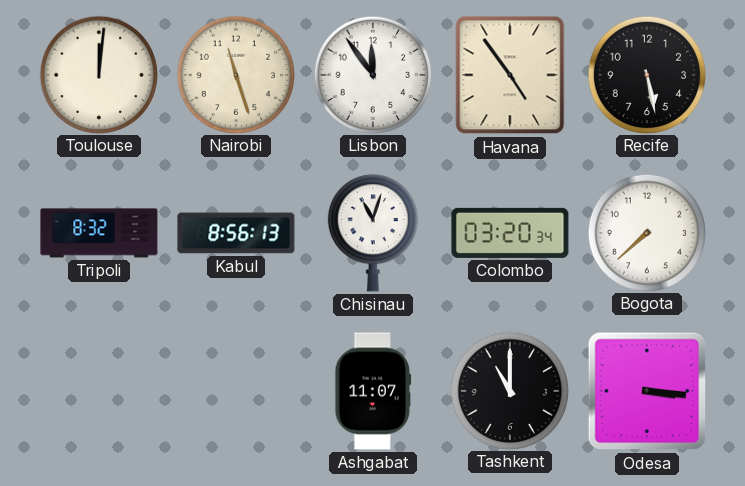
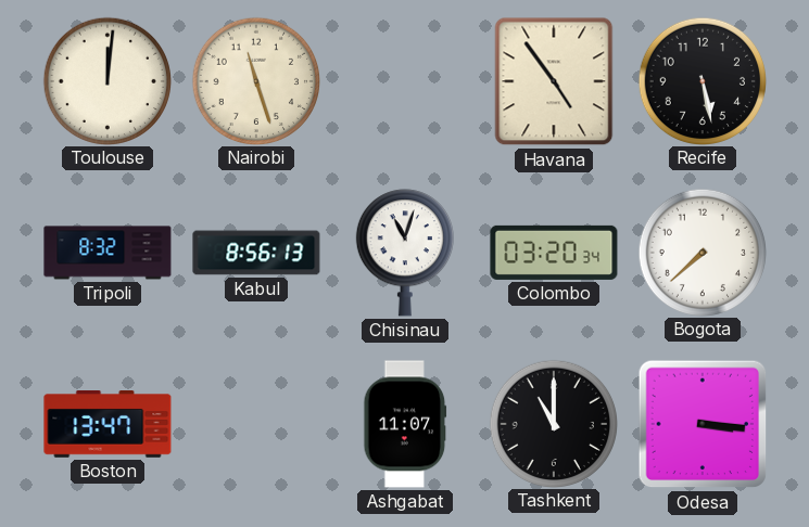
Lisbon: 11:54 -> none (372, 74)
Boston: none -> 13:47 (108, 425)
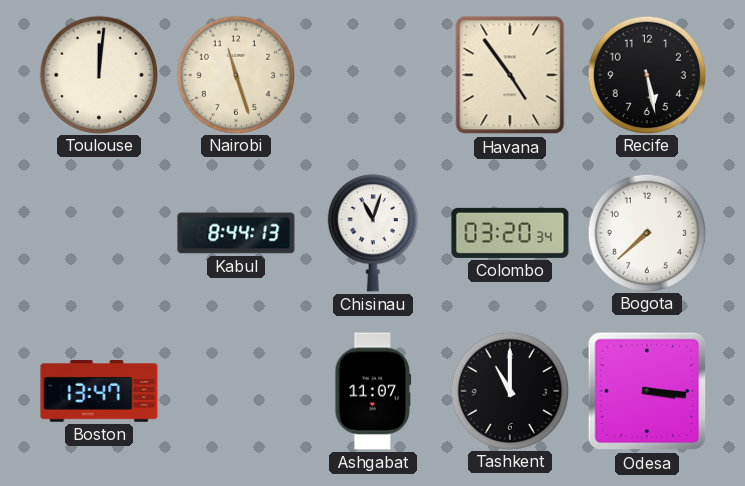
Tripoli: 8:32 -> none (108, 253)
Kabul: 8:56 -> 8:44 (236, 233)
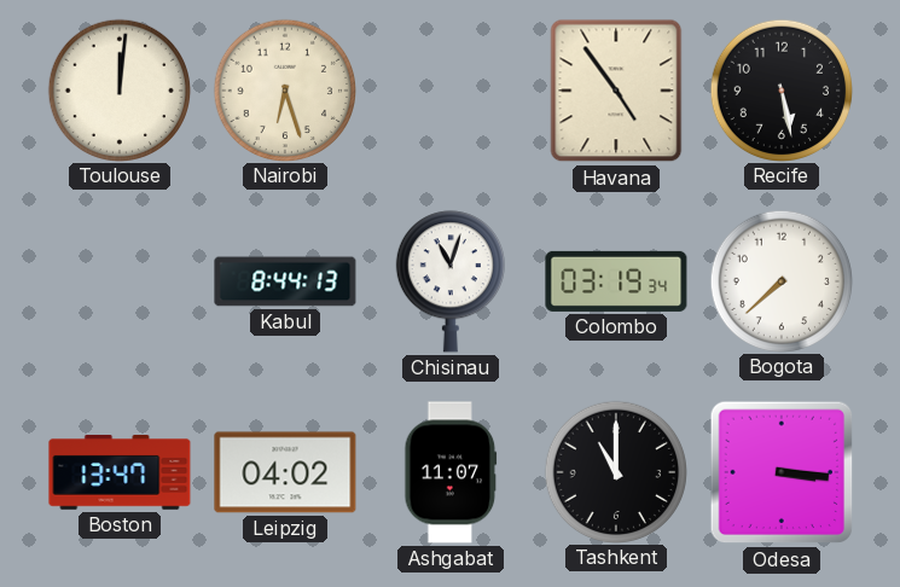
Nairobi: 11:27 -> 6:27 (284, 89)
Colombo: 03:20 -> 03:19 (616, 281)
Leipzig: none -> 04:02 (285, 472)
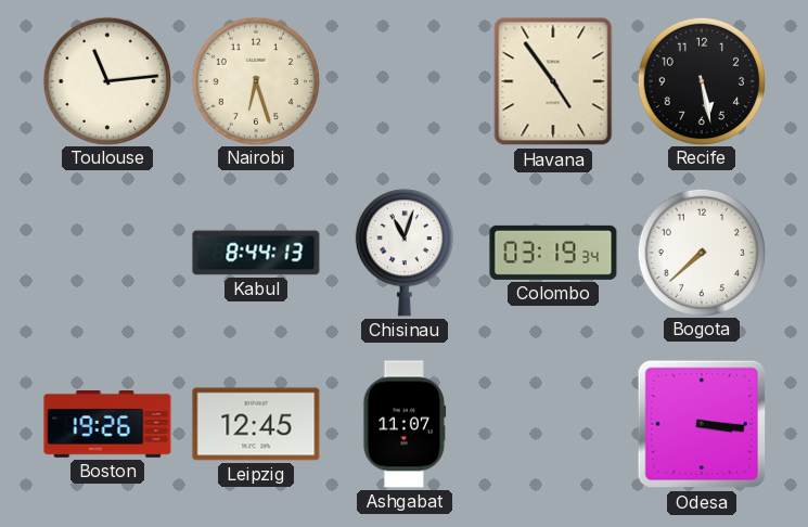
Toulouse: 12:01 -> 11:14 (106, 80)
Boston: 13:47 -> 19:26 (107, 425)
Leipzig: 04:02 -> 12:45 (256, 424)
Tashkent: 11:00 -> none (615, 471)
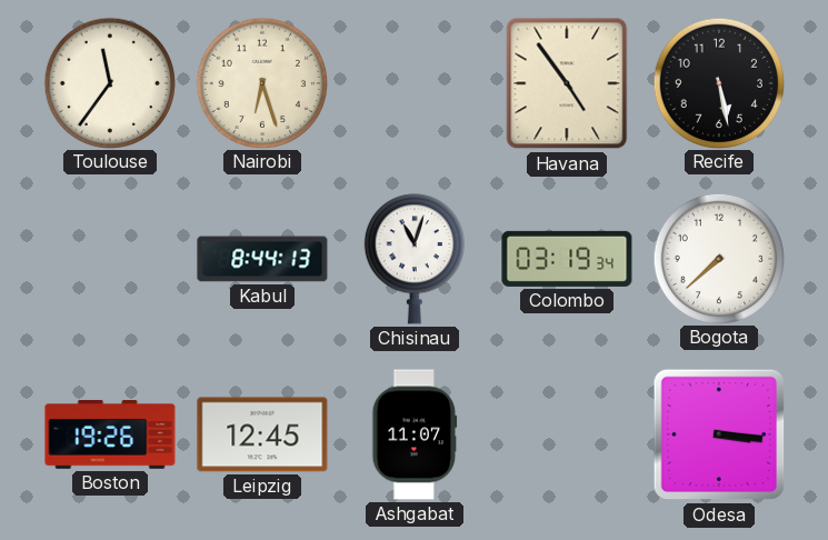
Toulouse: 11:14 -> 11:36 (109, 82)
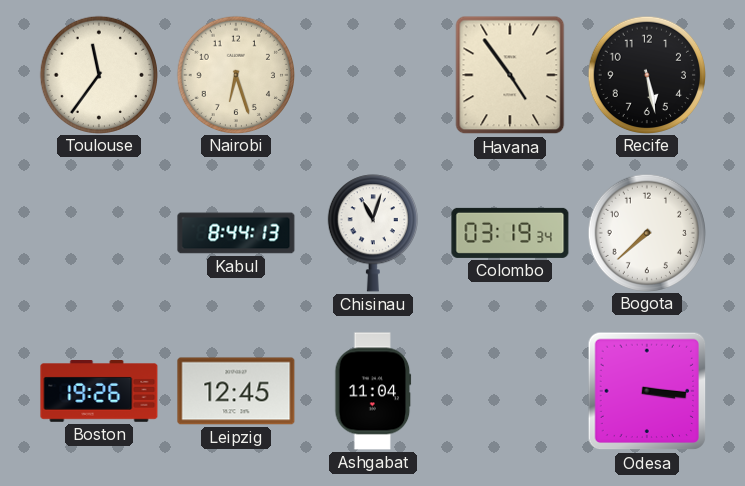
Ashgabat: 11:07 -> 11:04 (373, 391)
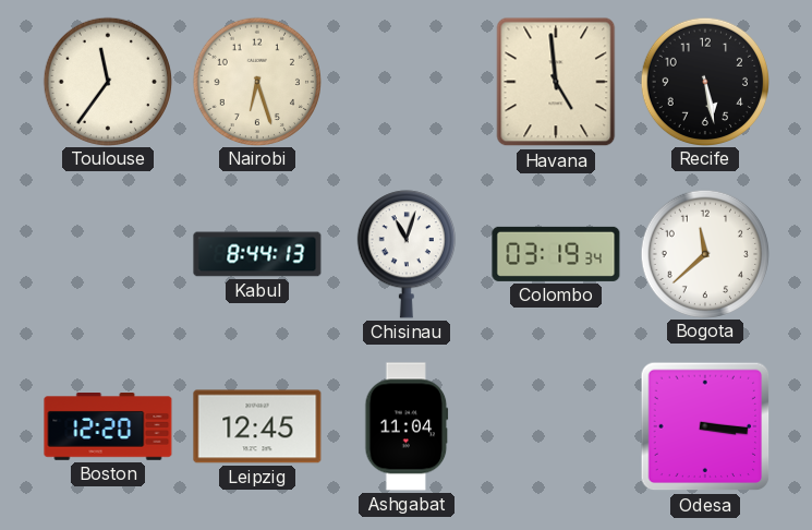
Havana: 4:54 -> 4:59 (556, 82)
Bogota: 7:38 -> 11:38 (704, 253)
Boston: 19:26 -> 12:20 (108, 427)
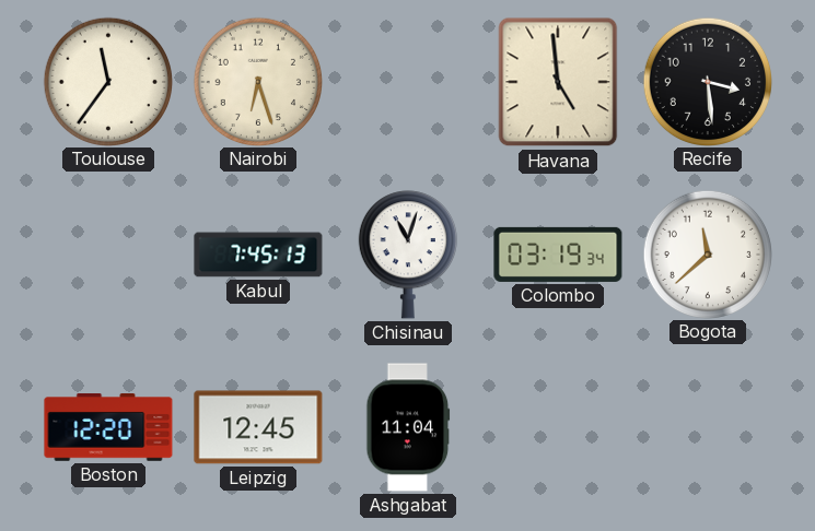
Recife: 5:28 -> 3:29 (707, 81)
Kabul: 8:44 -> 7:45 (258, 255)
Odesa: 3:16 -> none (705, 426)
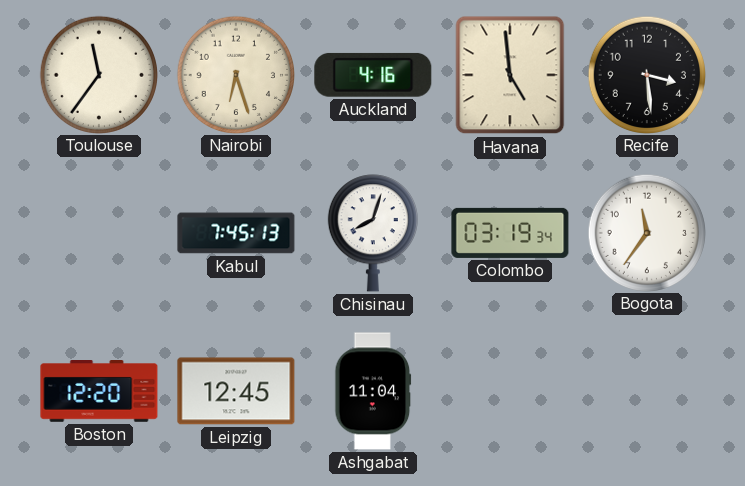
Auckland: none -> 4:16 (373, 75)
Chisinau: 11:03 -> 8:03 (373, 233)
Bogota: 11:38 -> 11:36 (646, 232)
